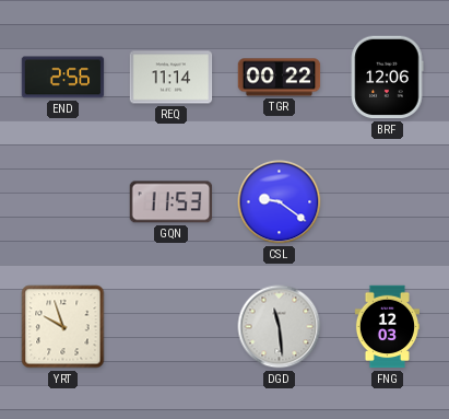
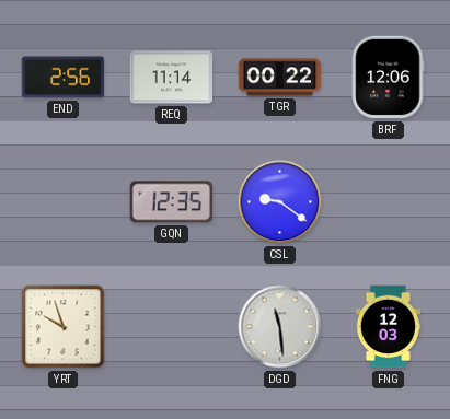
GQN: 11:53 -> 12:35 (172, 202)
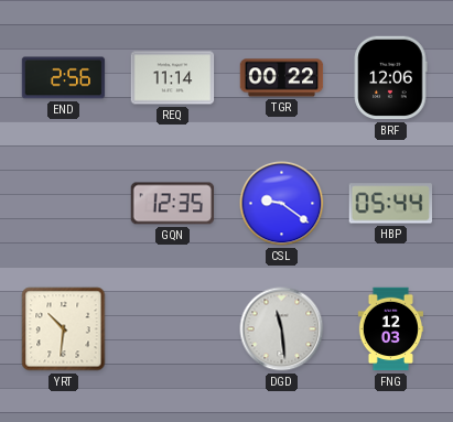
HBP: none -> 05:44 (390, 204)
YRT: 9:57 -> 10:31 (64, 329)
